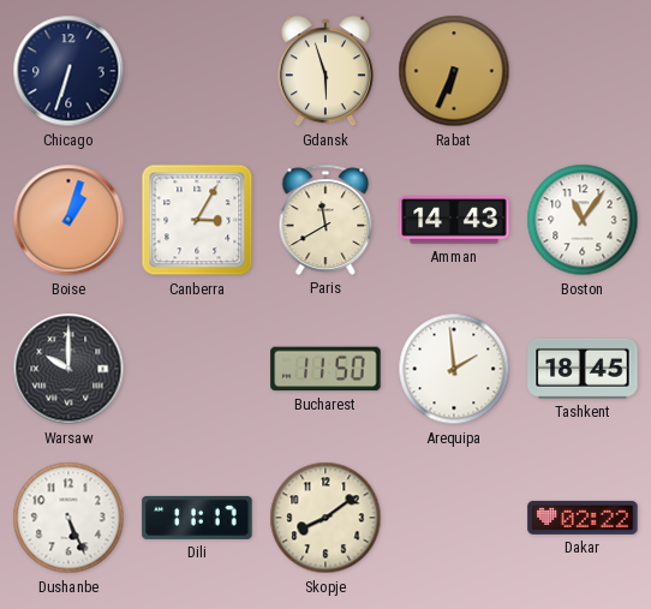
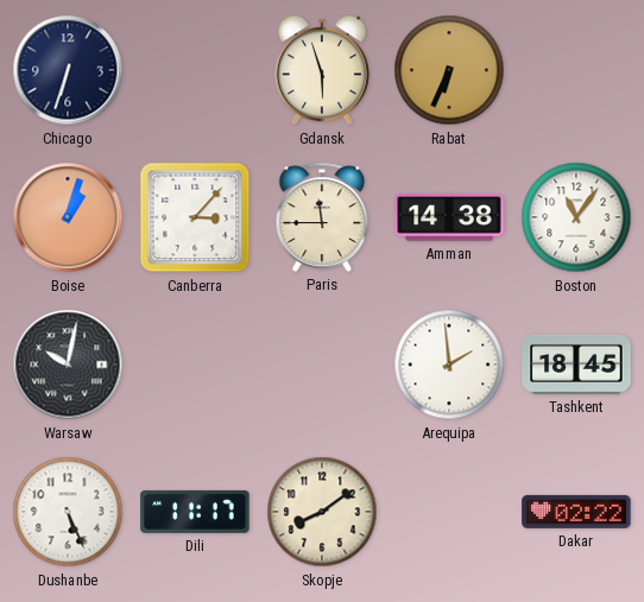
Canberra: 3:05 -> 3:07 (195, 217)
Paris: 11:40 -> 11:45 (322, 217)
Amman: 14:43 -> 14:38 (449, 217)
Warsaw: 10:00 -> 10:02 (68, 365)
Bucharest: 11:50 -> none (325, 369)
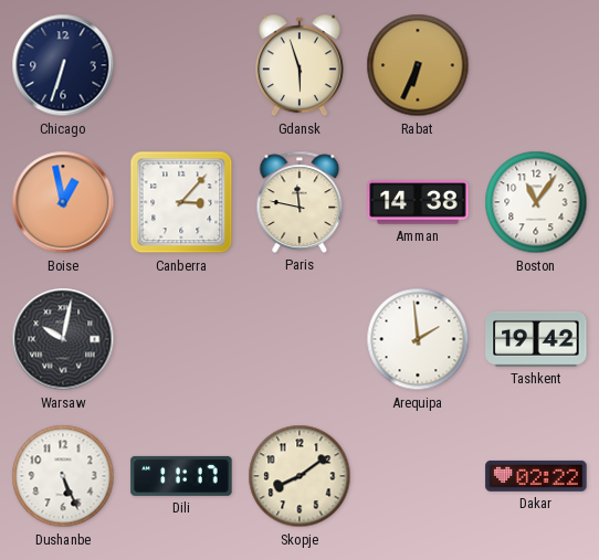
Boise: 1:03 -> 12:58 (63, 202)
Paris: 11:45 -> 11:47 (299, 202)
Tashkent: 18:45 -> 19:42 (536, 339)
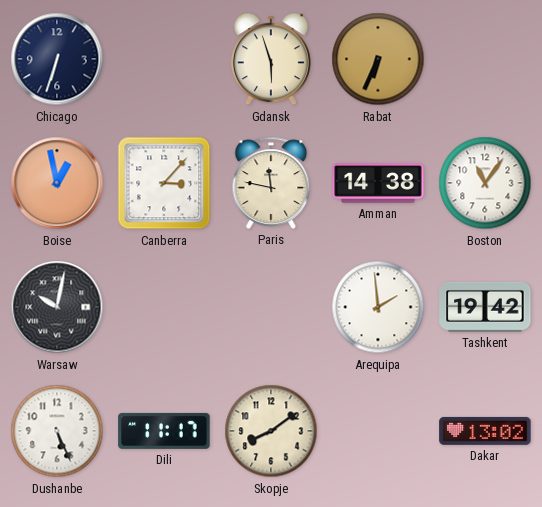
Dakar: 02:22 -> 13:02 (485, 431)
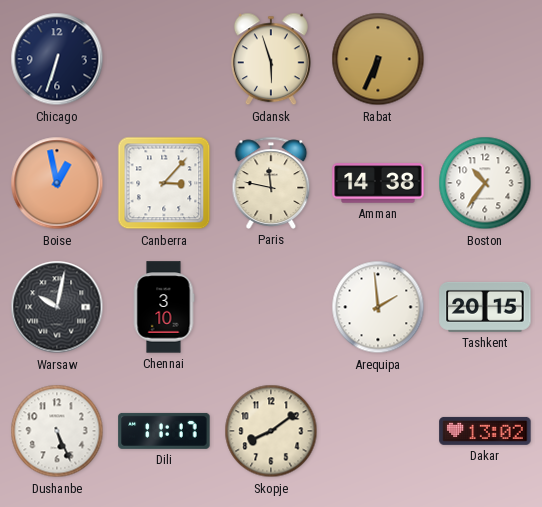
Boston: 11:06 -> 10:36 (485, 183)
Chennai: none -> 3:10 (164, 307)
Tashkent: 19:42 -> 20:15 (485, 307)
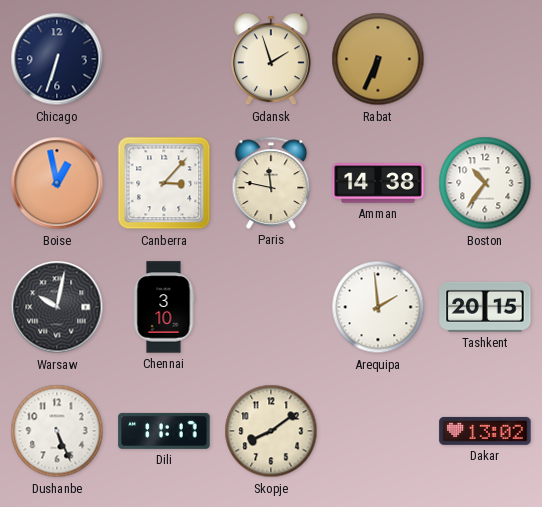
Gdansk: 5:57 -> 1:57 (271, 59)
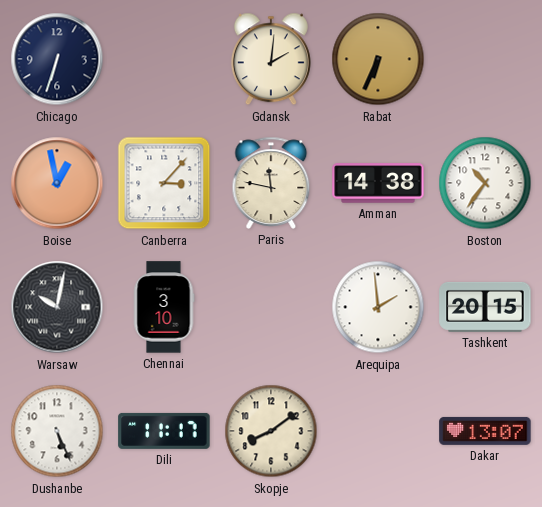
Gdansk: 1:57 -> 2:01 (271, 59)
Dakar: 13:02 -> 13:07 (485, 431)
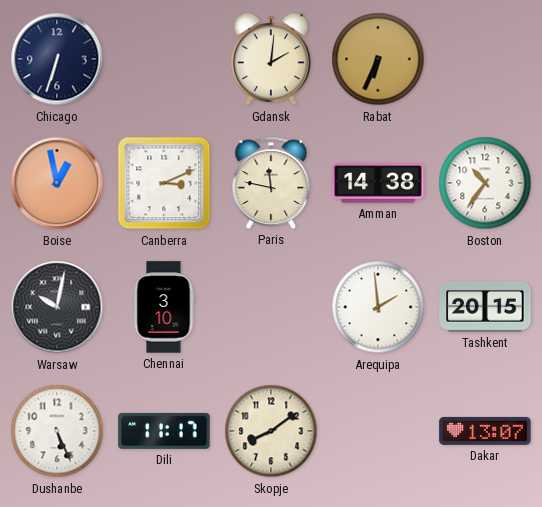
Canberra: 3:07 -> 3:11 (164, 183)
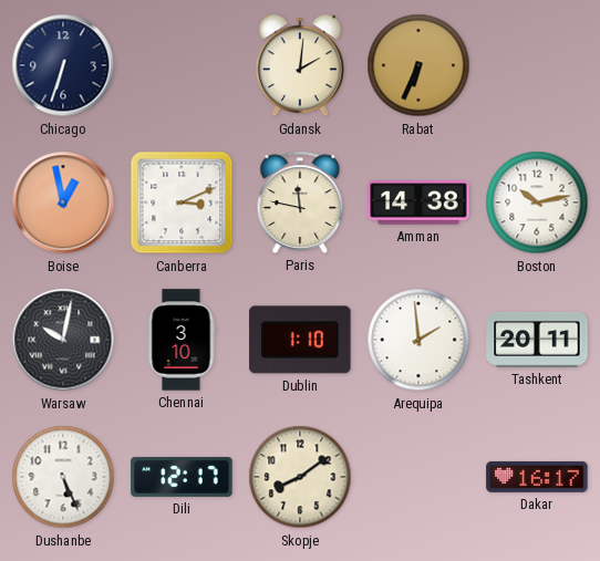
Boston: 10:36 -> 10:13 (537, 202)
Dublin: none -> 1:10 (300, 340)
Tashkent: 20:15 -> 20:11 (537, 340)
Dili: 11:17 -> 12:17 (182, 477)
Dakar: 13:07 -> 16:17 (537, 477)
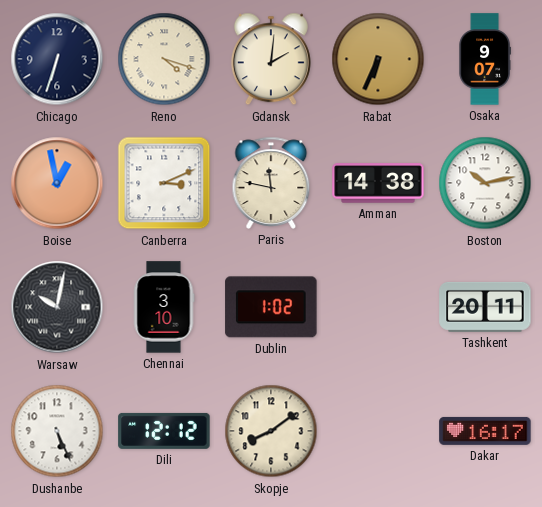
Reno: none -> 4:18 (164, 59)
Osaka: none -> 9:07 (485, 59)
Dublin: 1:10 -> 1:02 (271, 307)
Arequipa: 1:59 -> none (418, 340)
Dili: 12:17 -> 12:12 (164, 431)
